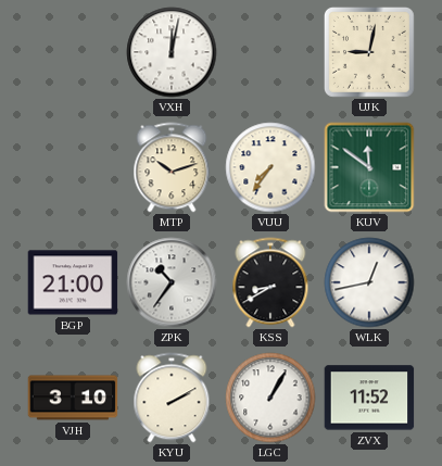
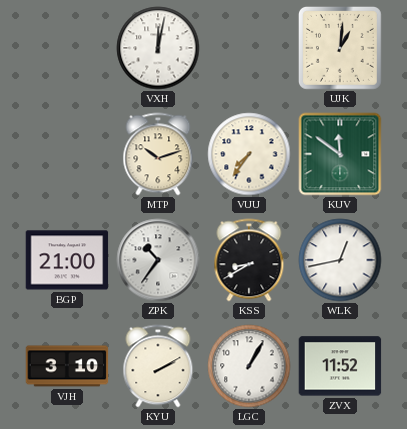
UJK: 9:02 -> 1:01 (340, 48)
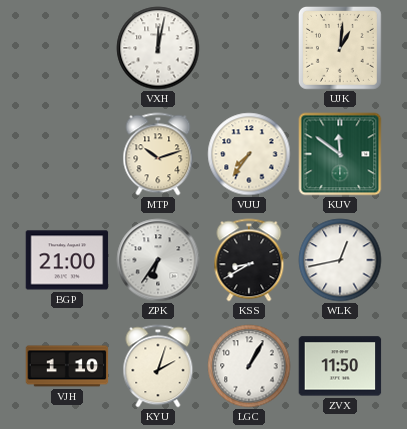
ZPK: 10:36 -> 6:36 (158, 260)
VJH: 3:10 -> 1:10 (67, 366)
KYU: 2:10 -> 2:03 (158, 366)
ZVX: 11:52 -> 11:50 (340, 366)
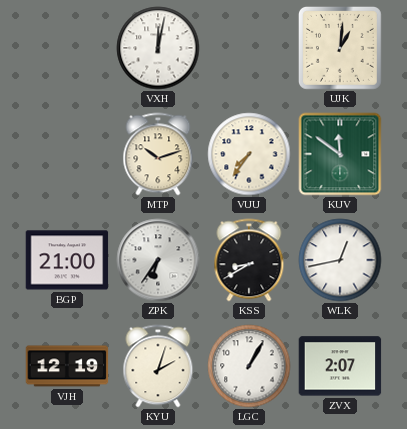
VJH: 1:10 -> 12:19 (67, 366)
ZVX: 11:50 -> 2:07 (340, 366)
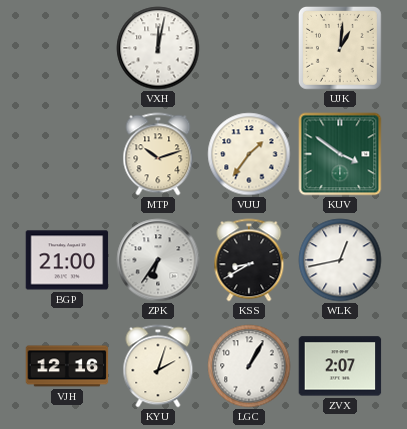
VUU: 7:36 -> 1:36 (249, 154)
KUV: 11:51 -> 3:51 (340, 154)
VJH: 12:19 -> 12:16 (67, 366)
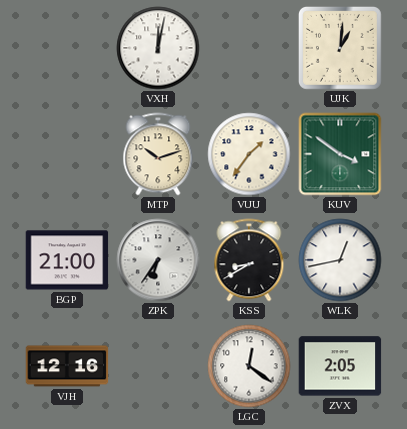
KYU: 2:03 -> none (158, 366)
LGC: 1:05 -> 12:21 (249, 366)
ZVX: 2:07 -> 2:05 (340, 366)
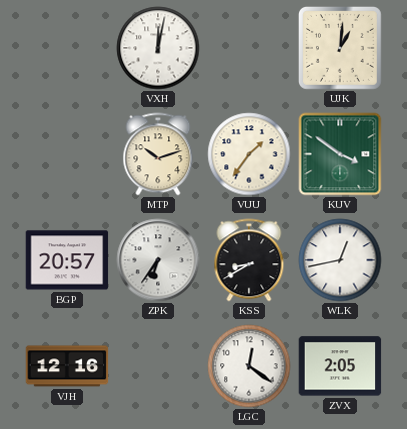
BGP: 21:00 -> 20:57 (67, 260)
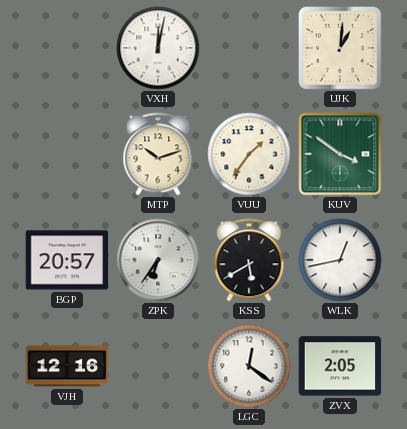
KSS: 8:40 -> 5:40 (249, 260)
